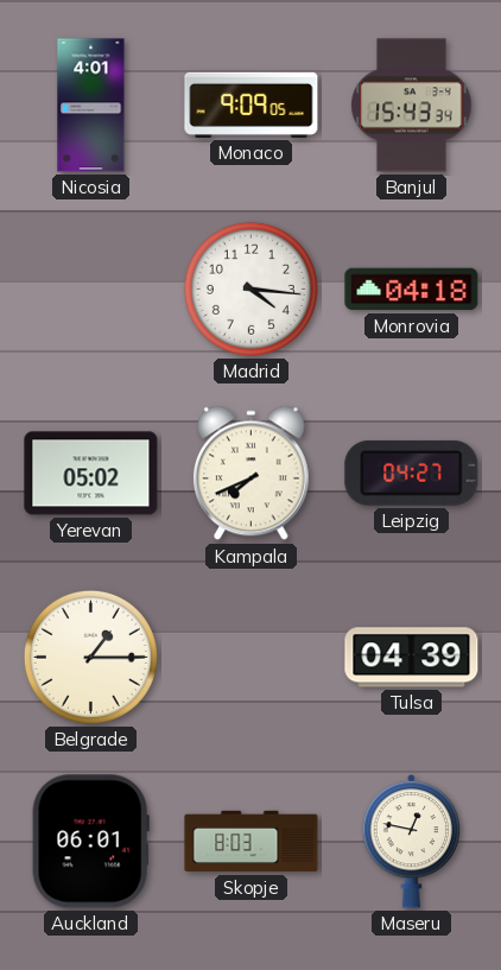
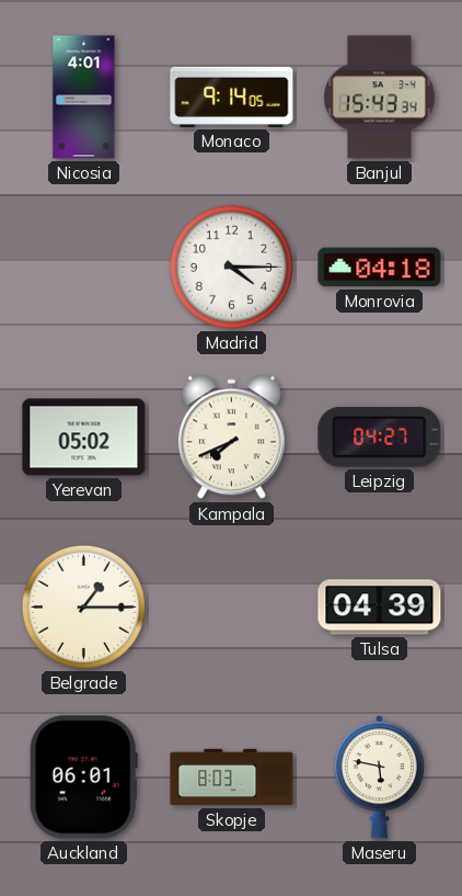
Monaco: 9:09 -> 9:14 (232, 97)
Madrid: 4:16 -> 4:15 (231, 266)
Maseru: 12:47 -> 5:47 (380, 778)
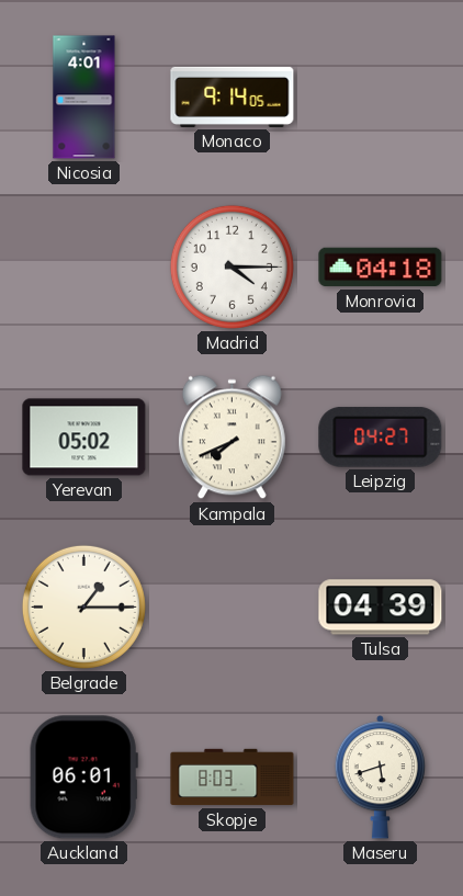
Banjul: 15:43 -> none (380, 98)
Maseru: 5:47 -> 5:42 (381, 778)
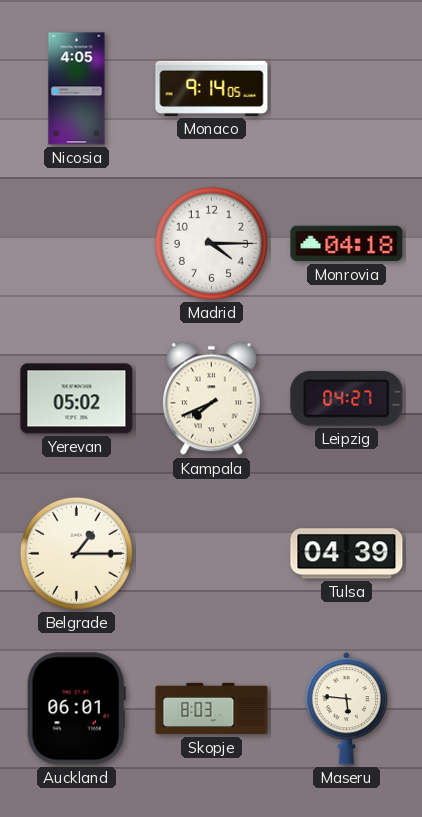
Nicosia: 4:01 -> 4:05 (77, 89)
Maseru: 5:42 -> 5:46 (347, 709)
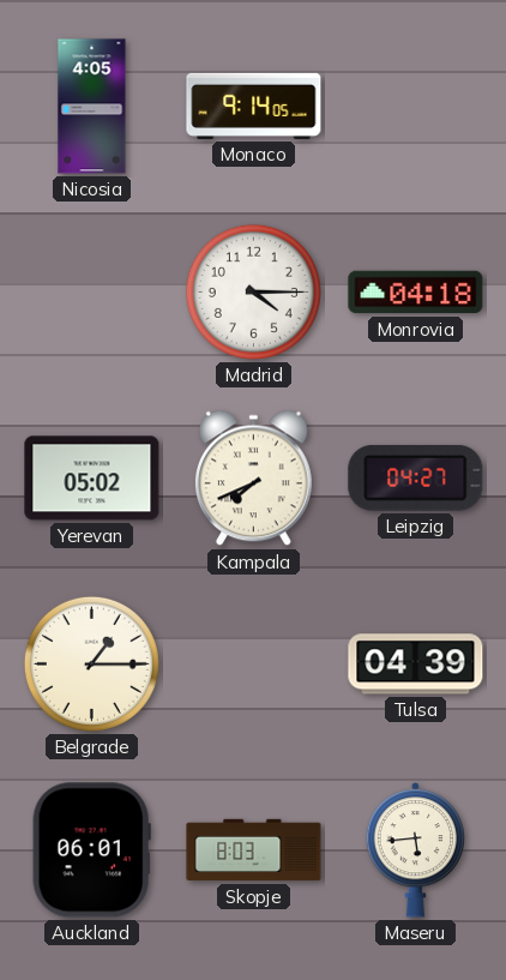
Maseru: 5:46 -> 5:44 (416, 850)
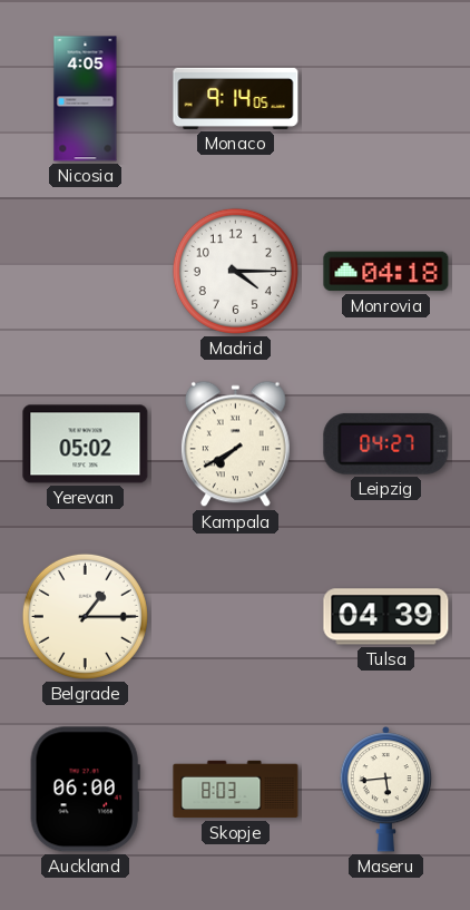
Kampala: 7:41 -> 7:40 (235, 444)
Auckland: 06:01 -> 06:00 (85, 790)
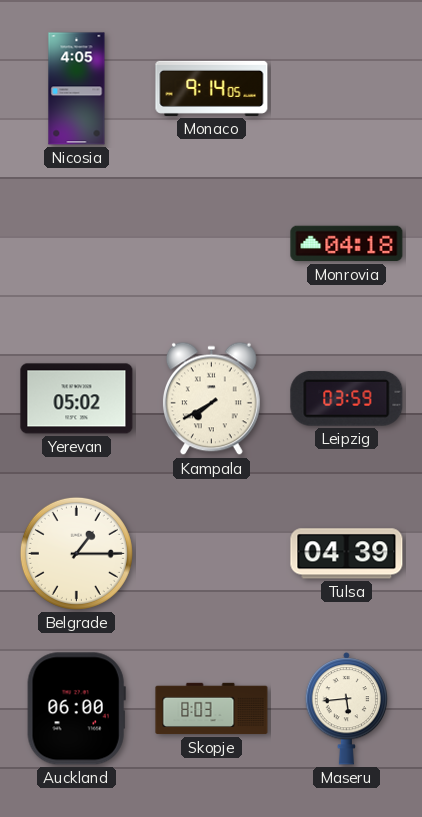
Madrid: 4:15 -> none (235, 271)
Leipzig: 04:27 -> 03:59 (347, 398)
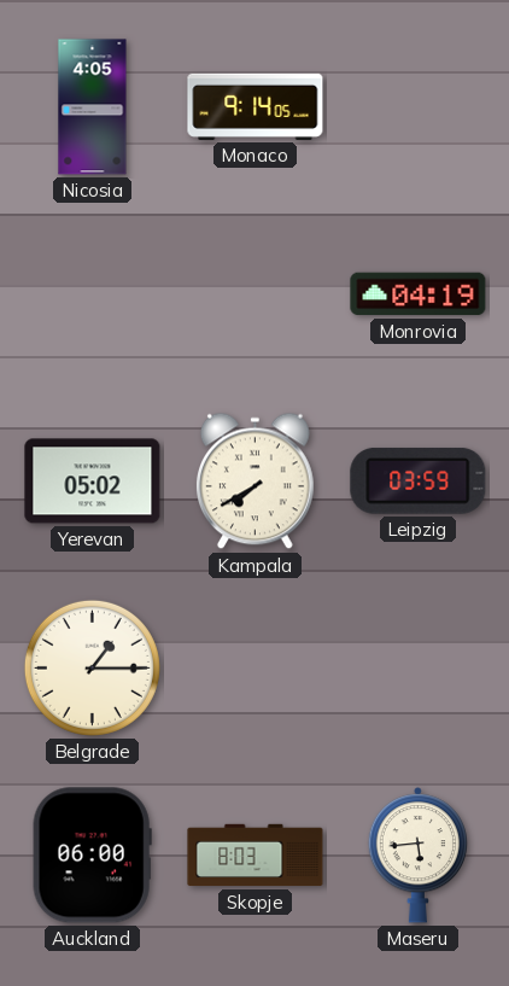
Monrovia: 04:18 -> 04:19 (419, 294)
Tulsa: 04:39 -> none (347, 554)
